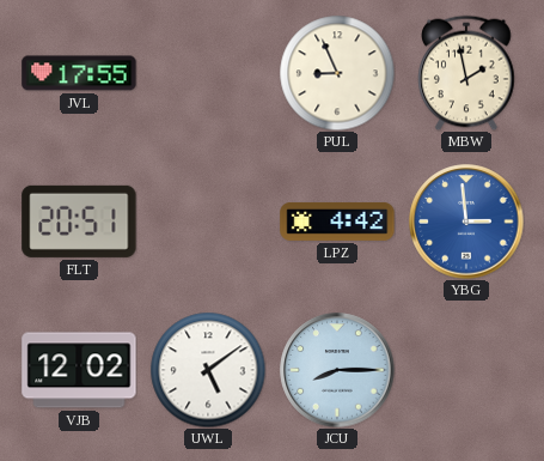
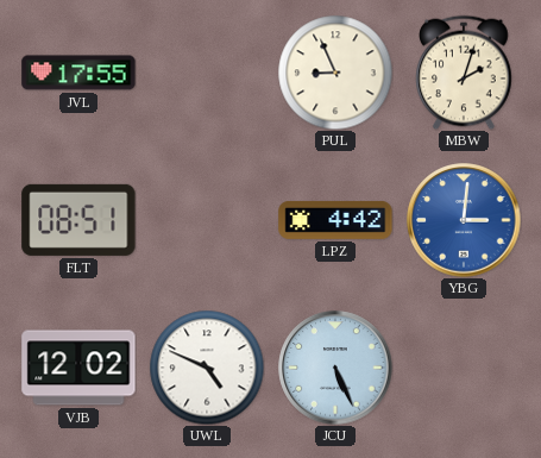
MBW: 1:58 -> 2:03 (464, 73)
FLT: 20:51 -> 08:51 (78, 220)
YBG: 2:59 -> 3:01 (464, 220)
UWL: 5:09 -> 4:49 (207, 368)
JCU: 8:15 -> 5:26 (335, 368)
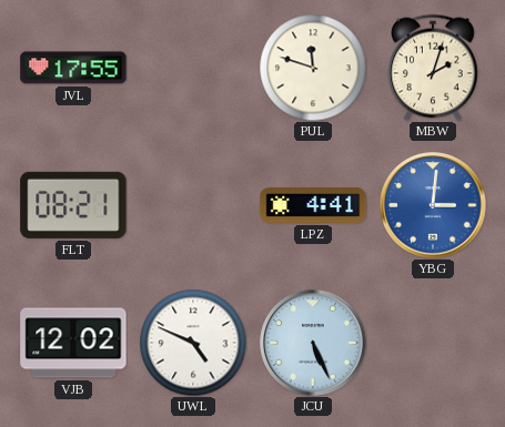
PUL: 8:56 -> 11:48 (313, 68)
FLT: 08:51 -> 08:21 (73, 205)
LPZ: 4:42 -> 4:41 (313, 205)
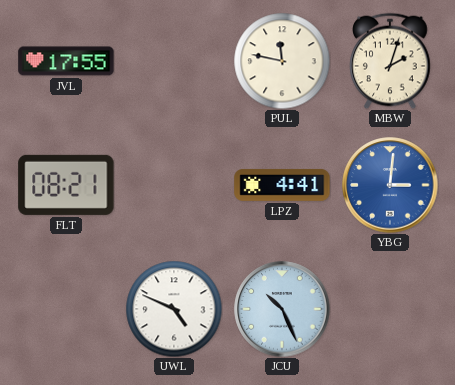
PUL: 11:48 -> 11:47 (282, 61)
VJB: 12:02 -> none (73, 343)
JCU: 5:26 -> 10:26 (282, 309)
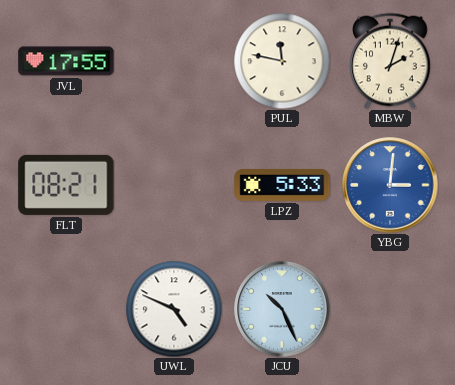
LPZ: 4:41 -> 5:33 (282, 185)
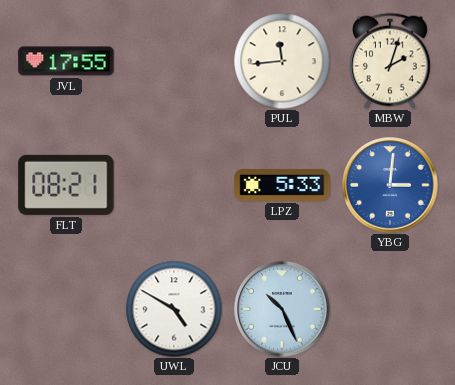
PUL: 11:47 -> 11:44 (282, 61)
UWL: 4:49 -> 4:50 (174, 309)
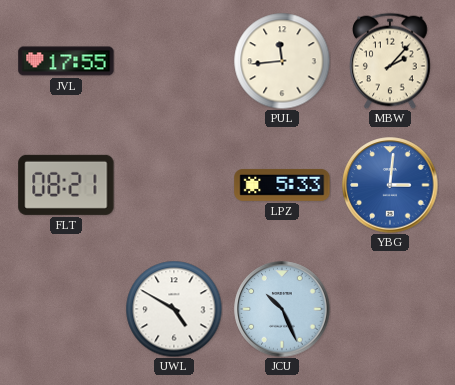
MBW: 2:03 -> 2:07 (390, 61)
